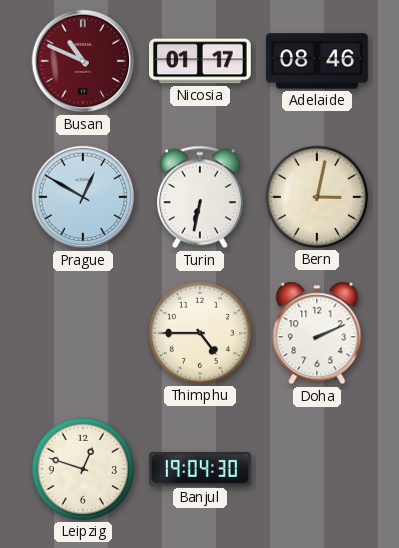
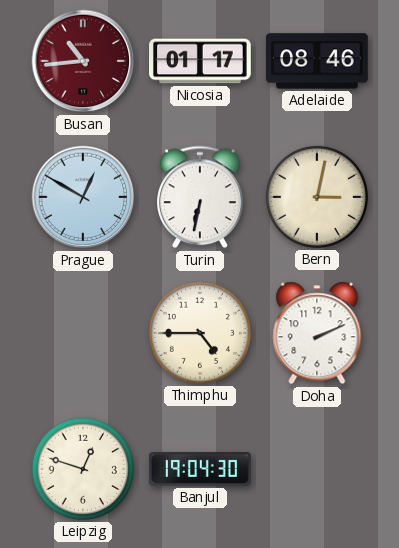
Busan: 10:49 -> 10:44 (83, 61)
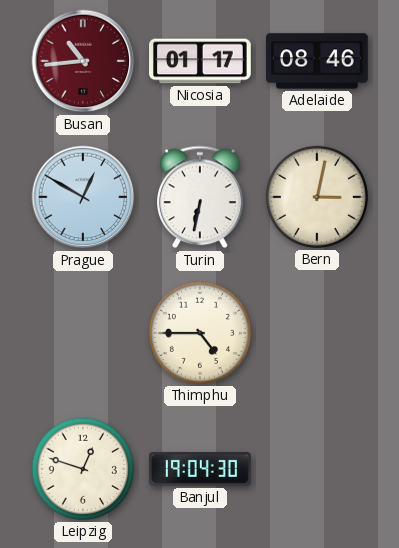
Doha: 2:11 -> none (317, 333)
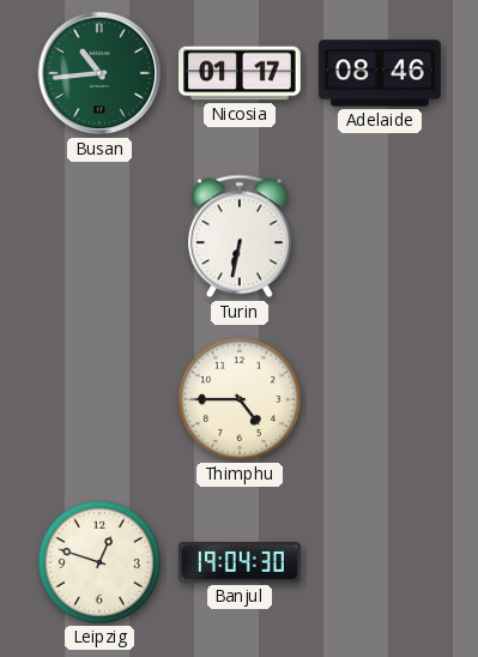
Busan dial: burgundy -> green (99, 73)
Prague: 12:50 -> none (83, 197)
Bern: 3:02 -> none (317, 197)
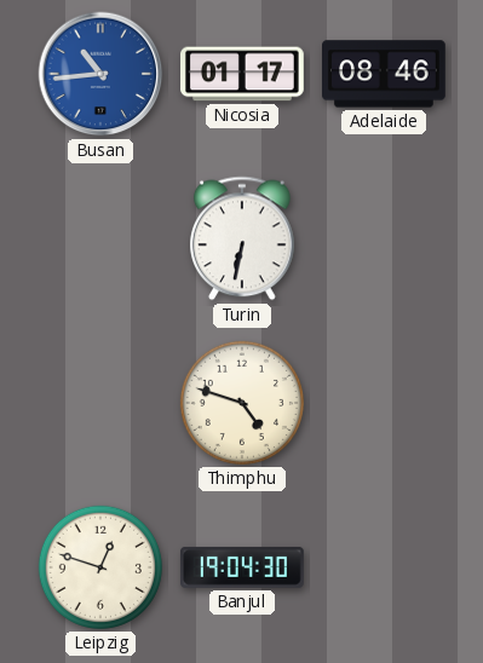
Busan dial: green -> blue (100, 74)
Thimphu: 4:45 -> 4:48 (242, 403)
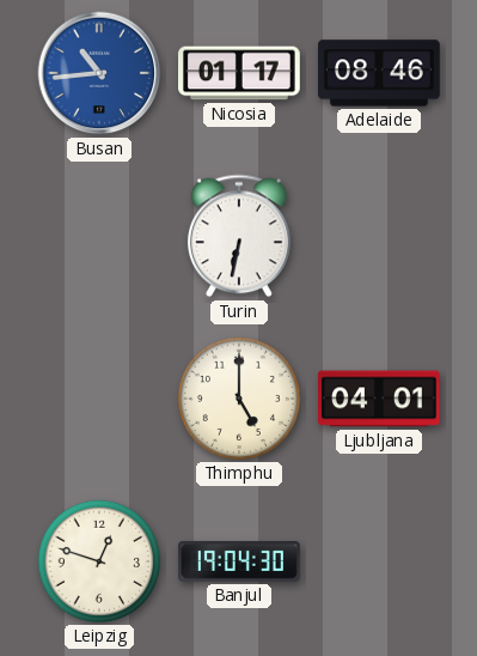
Thimphu: 4:48 -> 5:00 (239, 399)
Ljubljana: none -> 04:01 (380, 399)
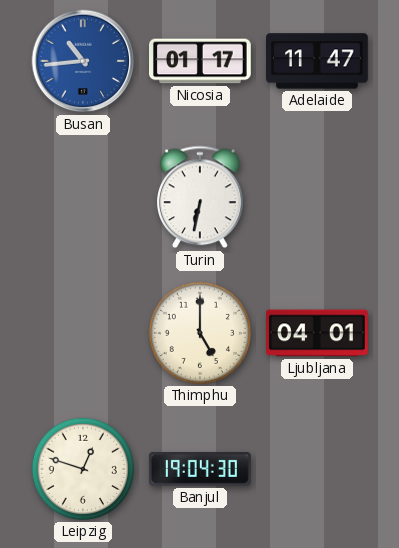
Adelaide: 08:46 -> 11:47 (318, 61)
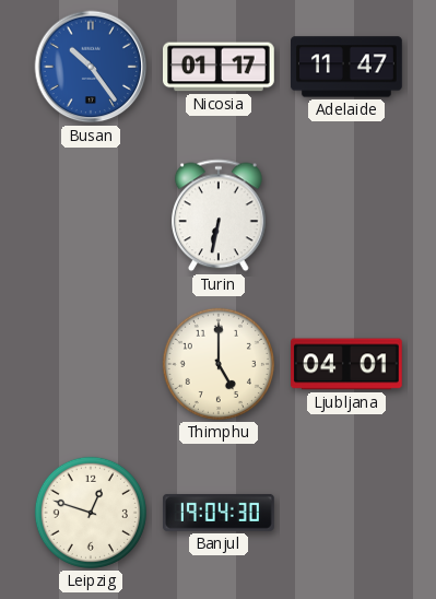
Busan: 10:44 -> 10:24 (91, 67)
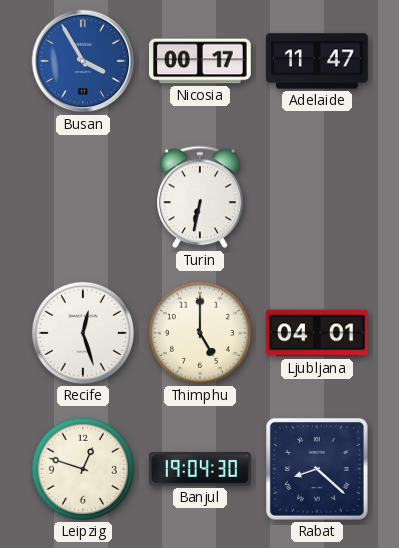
Busan: 10:24 -> 3:55 (83, 61)
Nicosia: 01:17 -> 00:17 (201, 61)
Recife: none -> 12:27 (83, 333)
Rabat: none -> 8:22 (317, 469)
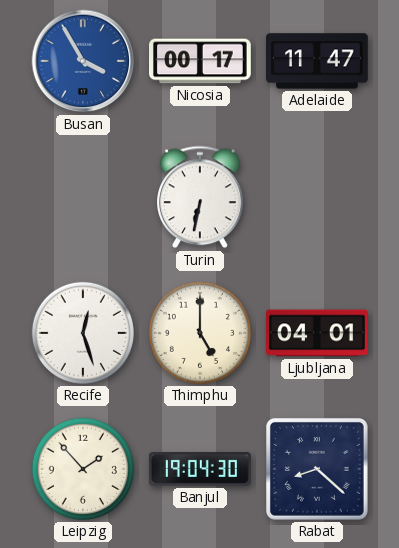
Leipzig: 12:48 -> 1:53 (83, 469)
